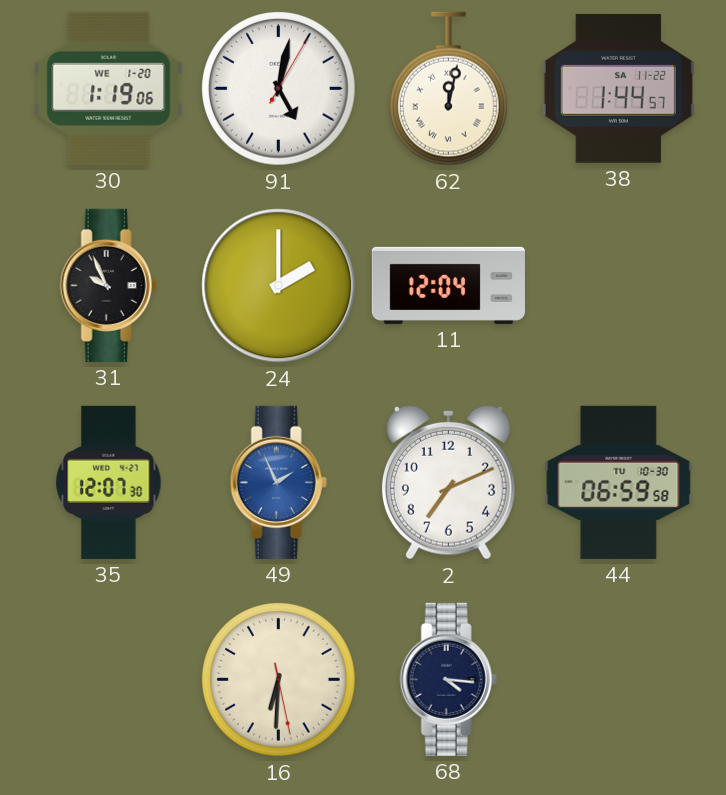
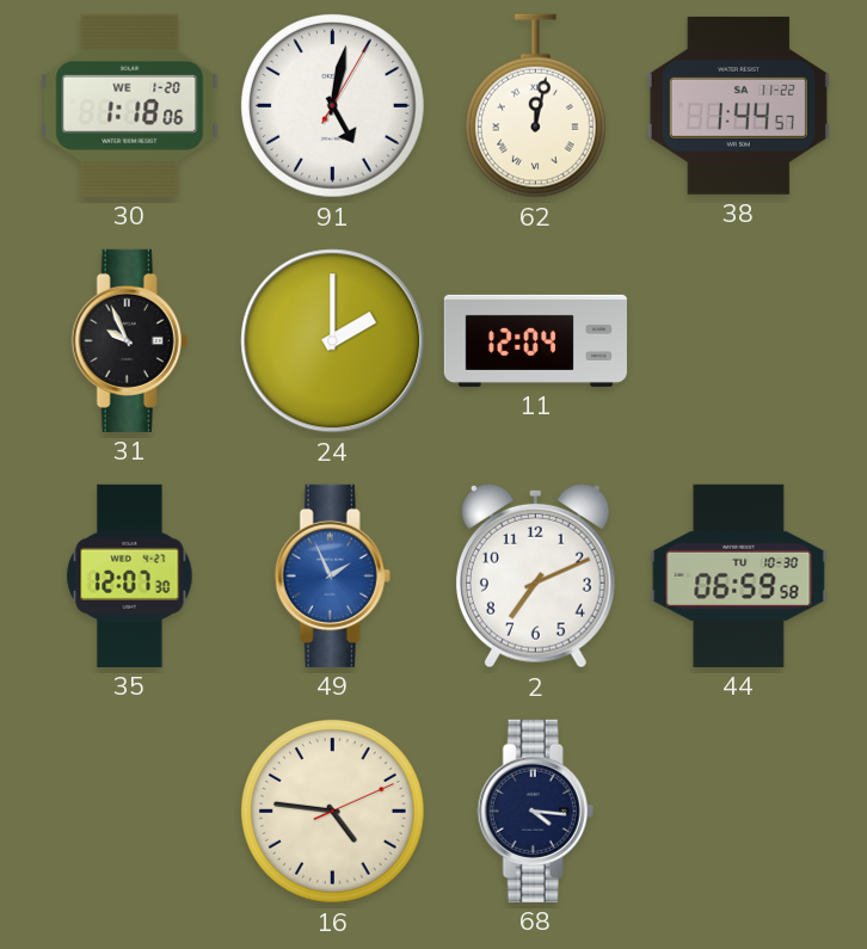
30: 1:19 -> 1:18 (130, 105)
16: 6:30 -> 4:46 (333, 812)
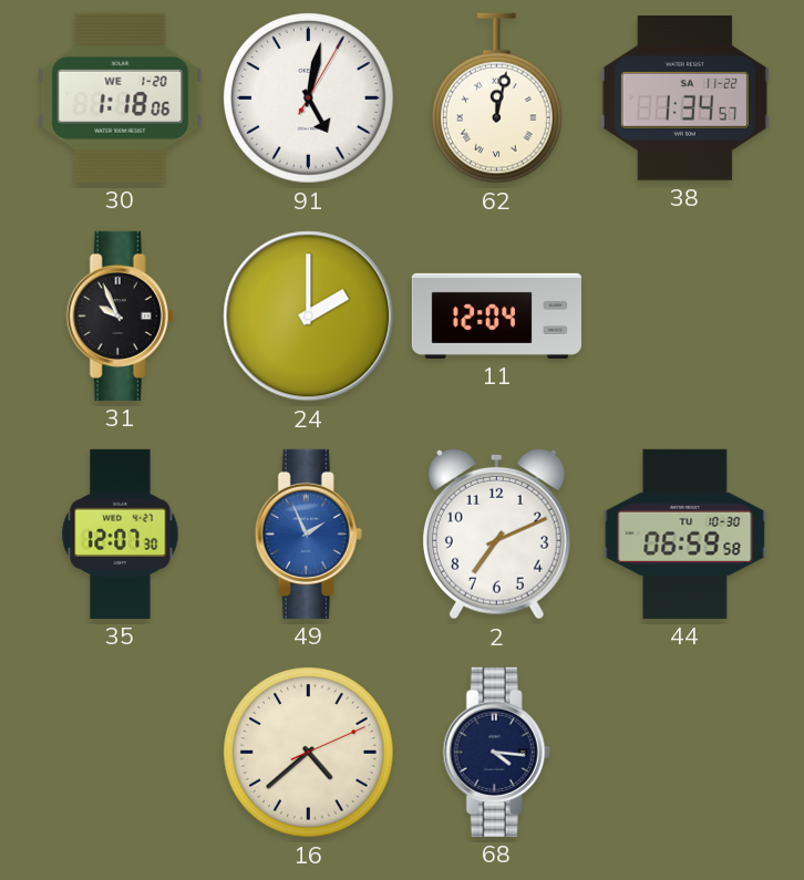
38: 1:44 -> 1:34 (684, 97)
16: 4:46 -> 4:38 (309, 753)
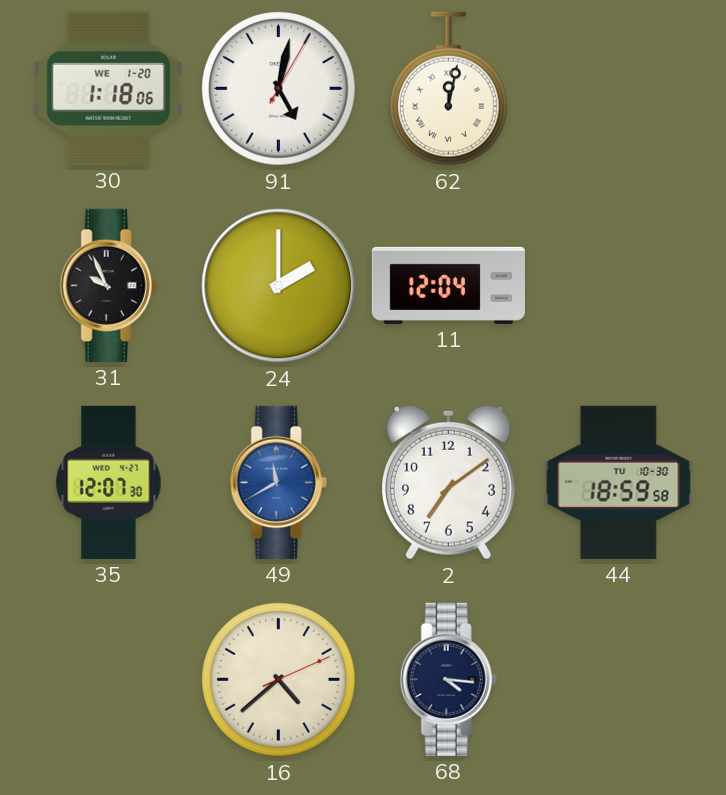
38: 1:34 -> none (684, 97)
49: 1:56 -> 11:40 (278, 482)
2: 7:11 -> 7:09 (448, 482)
44: 06:59 -> 18:59 (619, 482)
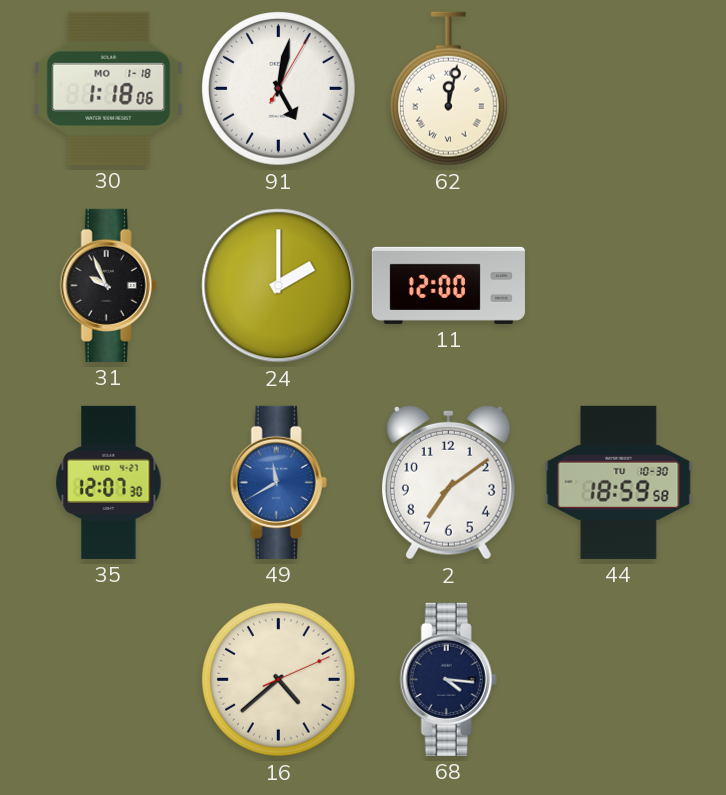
30 date: WE 1-20 -> MO 1-18 (109, 88)
11: 12:04 -> 12:00 (448, 285)
